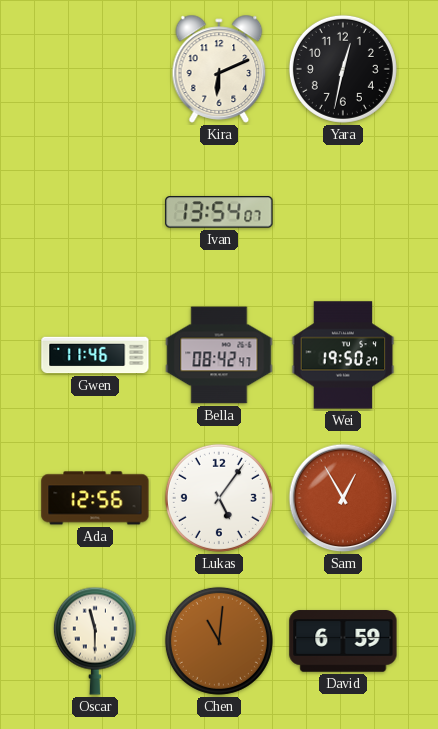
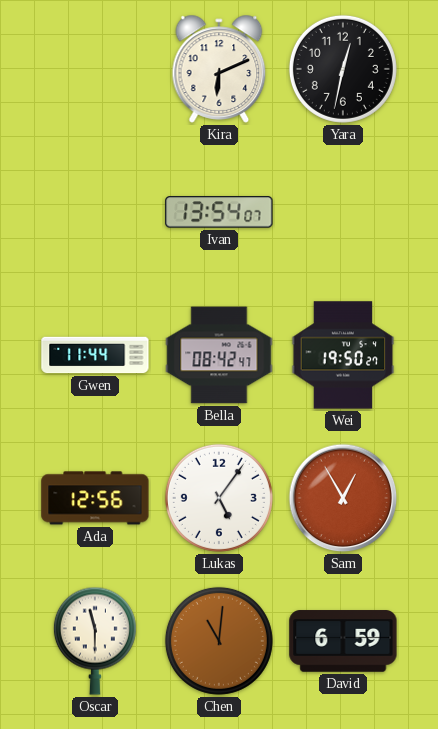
Gwen: 11:46 -> 11:44 (95, 355)
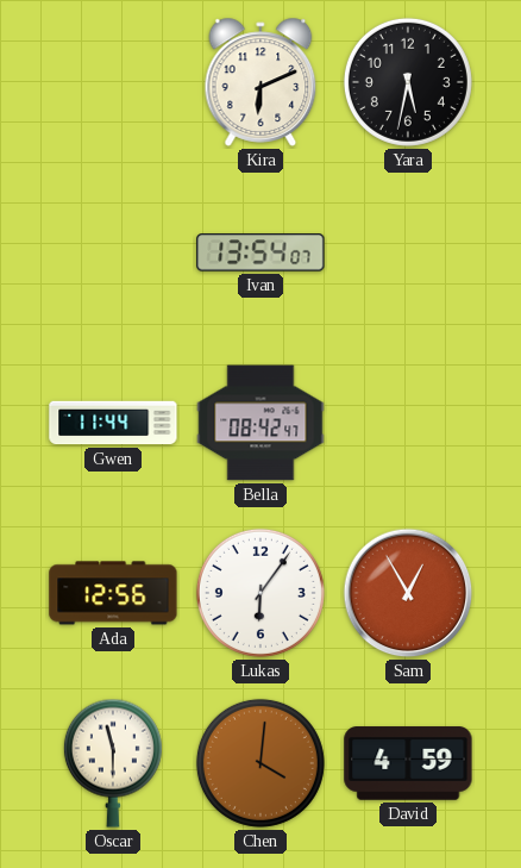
Yara: 12:32 -> 5:32 (408, 82)
Wei: 19:50 -> none (343, 355)
Lukas: 5:06 -> 6:06 (260, 593)
Chen: 11:01 -> 4:01 (260, 763)
David: 6:59 -> 4:59 (408, 763)
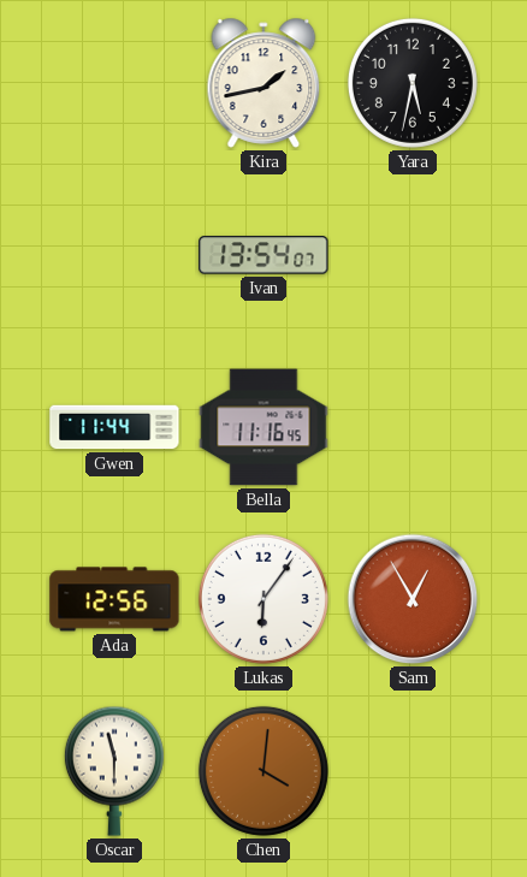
Kira: 6:11 -> 1:43 (263, 83)
Bella: 08:42 -> 11:16 (263, 427)
David: 4:59 -> none (408, 763)
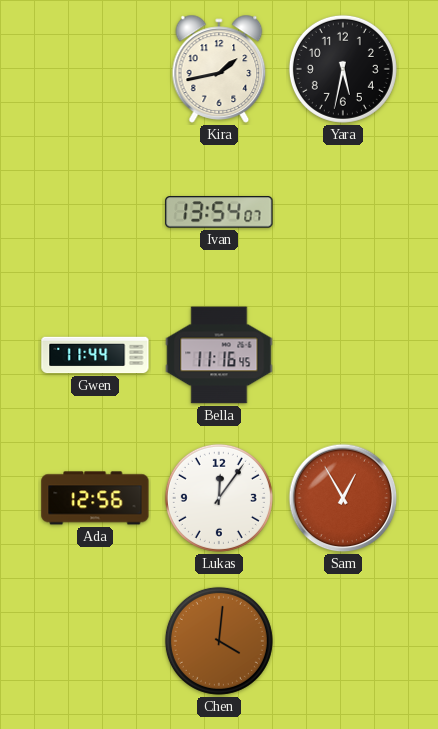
Lukas: 6:06 -> 12:06 (219, 498)
Oscar: 11:30 -> none (114, 771)
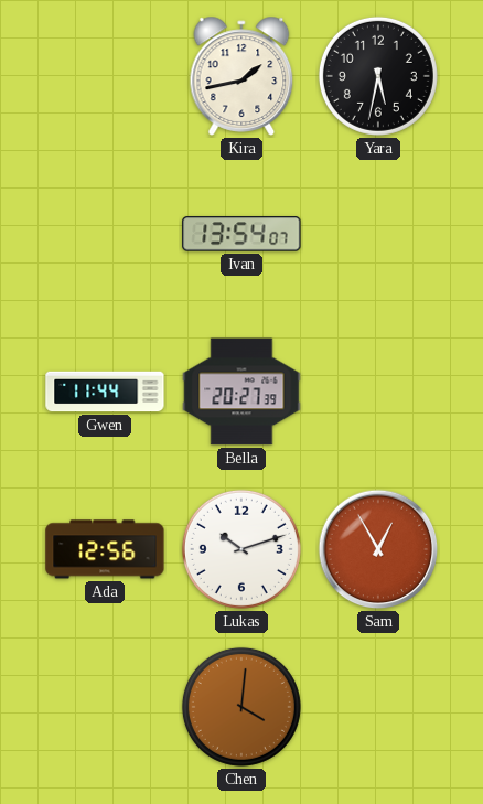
Bella: 11:16 -> 20:27 (241, 392)
Lukas: 12:06 -> 10:12 (241, 549)
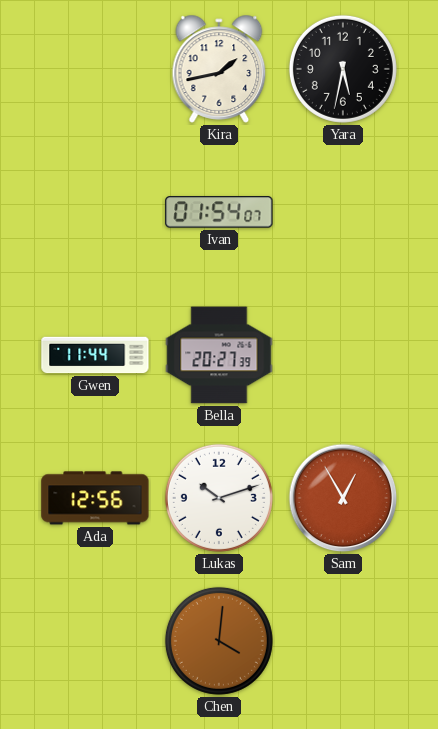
Ivan: 13:54 -> 01:54 (219, 212)
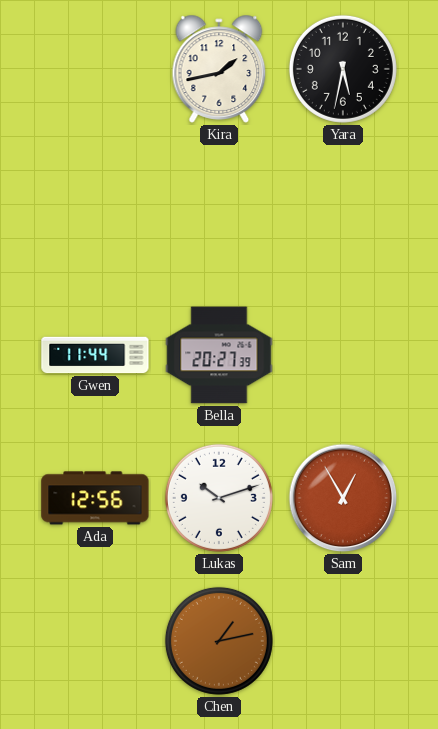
Ivan: 01:54 -> none (219, 212)
Chen: 4:01 -> 1:13 (219, 641)
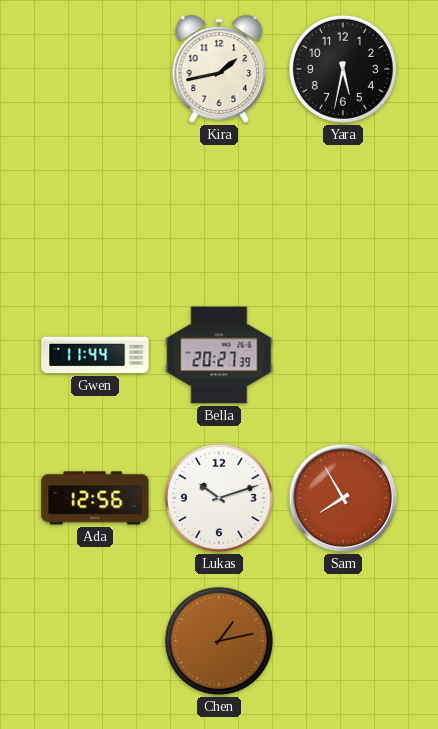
Sam: 12:55 -> 7:55 (343, 498)
